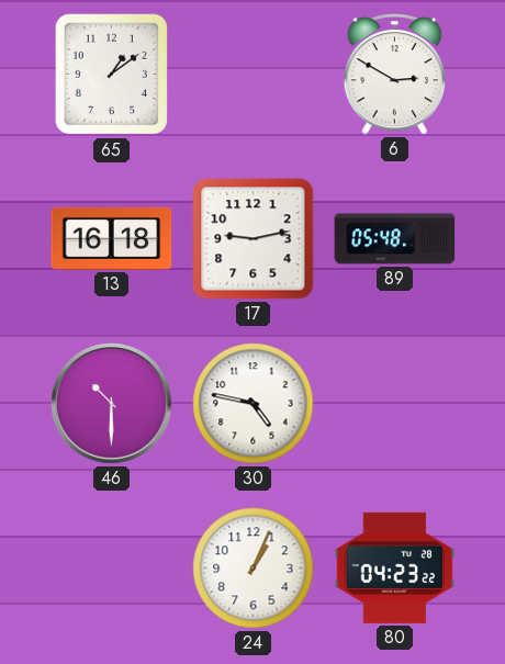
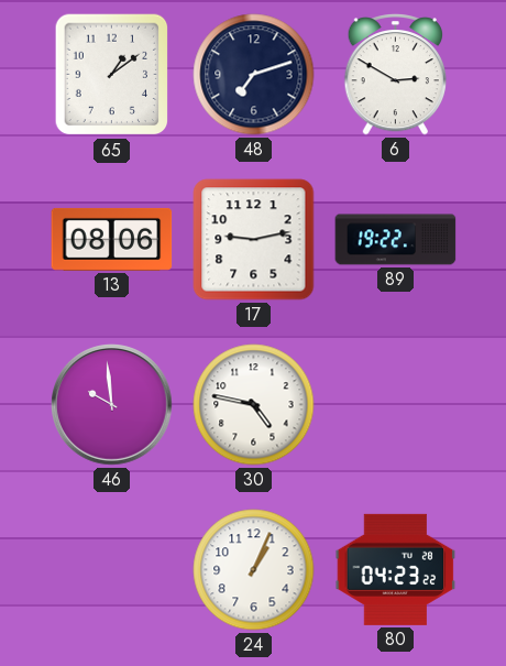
48: none -> 7:12 (254, 75)
13: 16:18 -> 08:06 (112, 239)
89: 05:48 -> 19:22 (396, 240)
46: 10:30 -> 9:59 (112, 405)
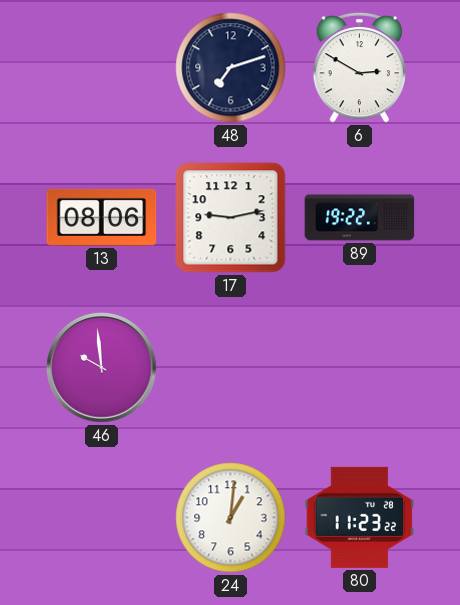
65: 1:09 -> none (112, 75)
30: 4:47 -> none (254, 405)
24: 1:04 -> 1:01 (231, 518)
80: 04:23 -> 11:23 (360, 517)
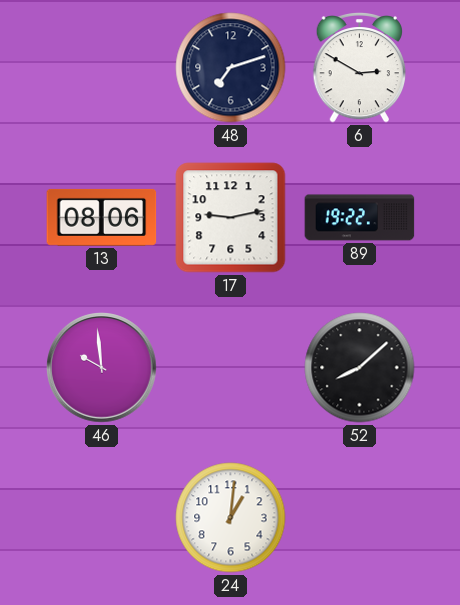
52: none -> 8:08 (360, 368)
80: 11:23 -> none (360, 517)
